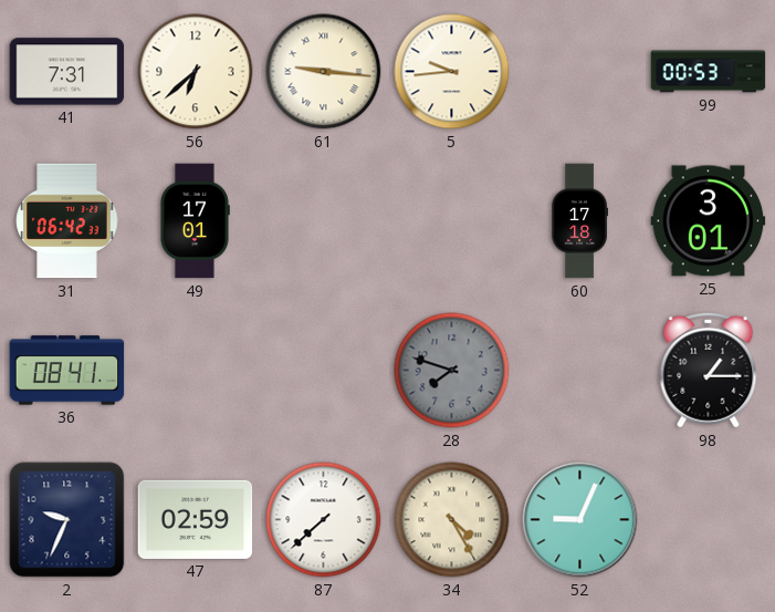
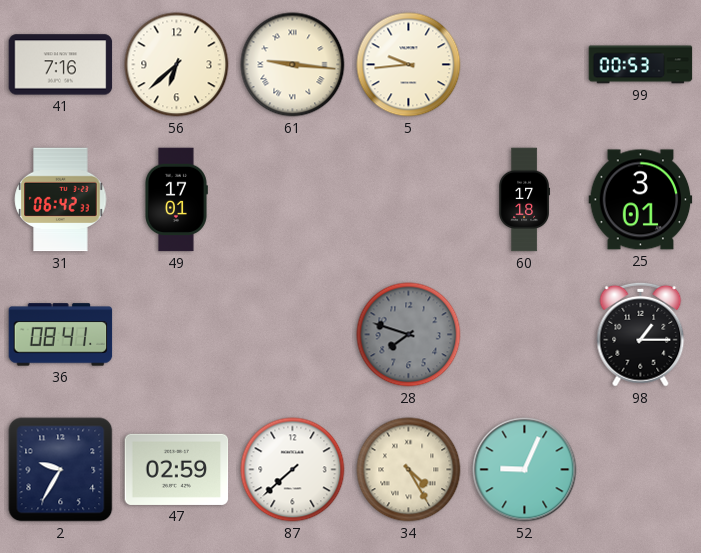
41: 7:31 -> 7:16 (61, 65)
2: 9:34 -> 9:35 (61, 470)
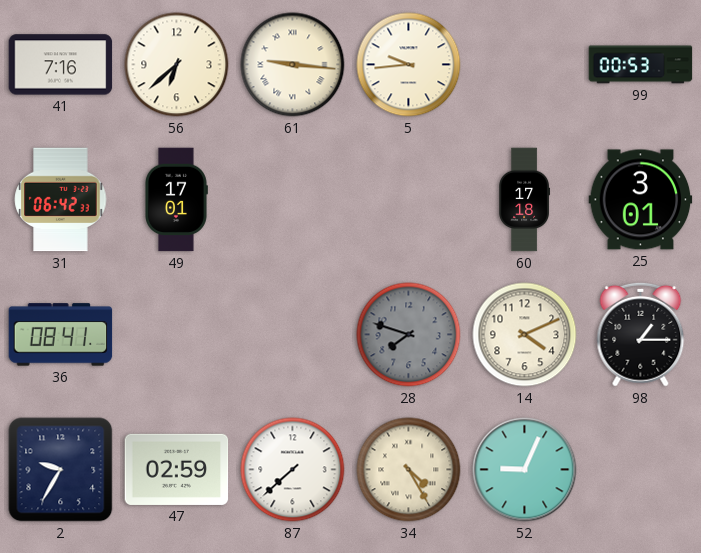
14: none -> 4:11 (525, 335)
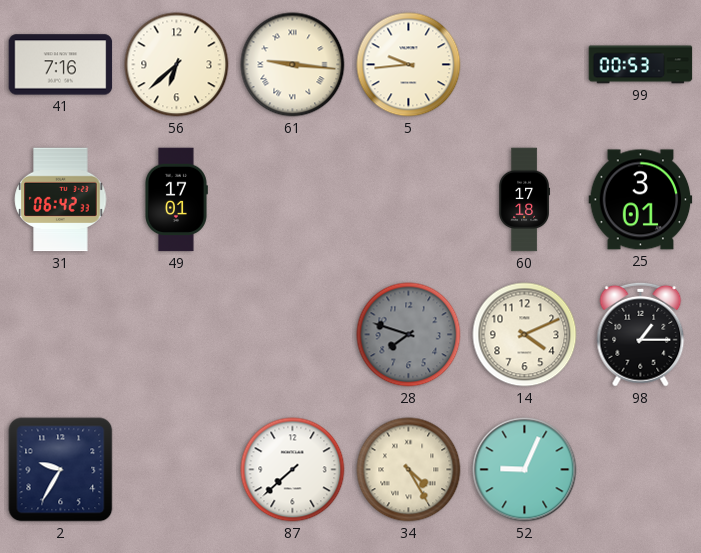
36: 08:41 -> none (61, 335)
47: 02:59 -> none (177, 469)
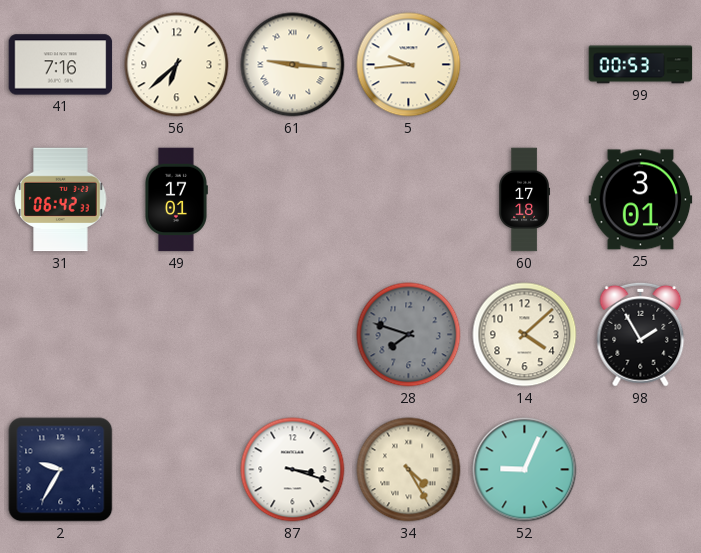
14: 4:11 -> 4:08 (525, 335)
98: 1:15 -> 1:55 (641, 334)
87: 7:38 -> 3:18 (293, 470)
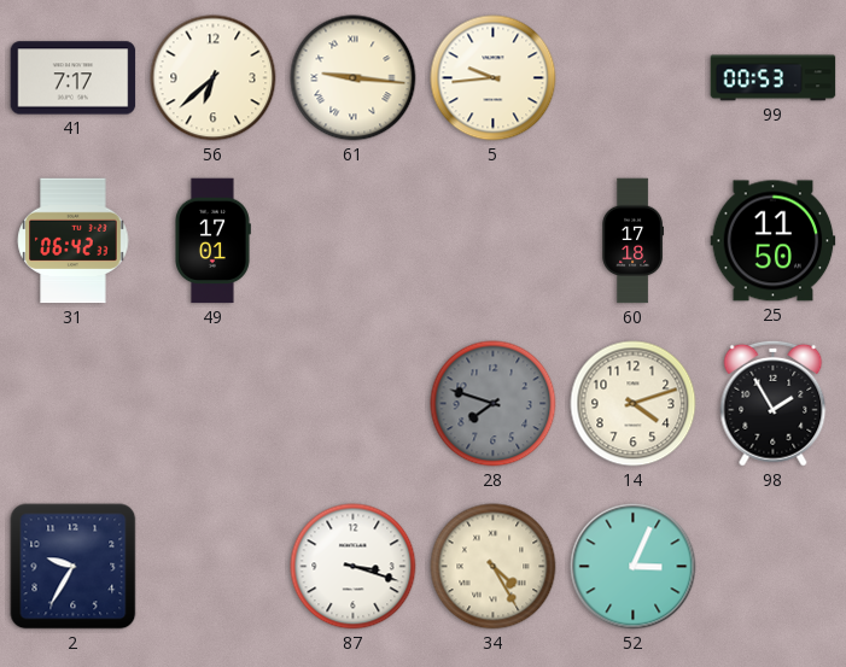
41: 7:16 -> 7:17 (74, 78)
25: 3:01 -> 11:50 (774, 241)
14: 4:08 -> 4:12 (634, 404)
52: 9:04 -> 3:04 (634, 567)
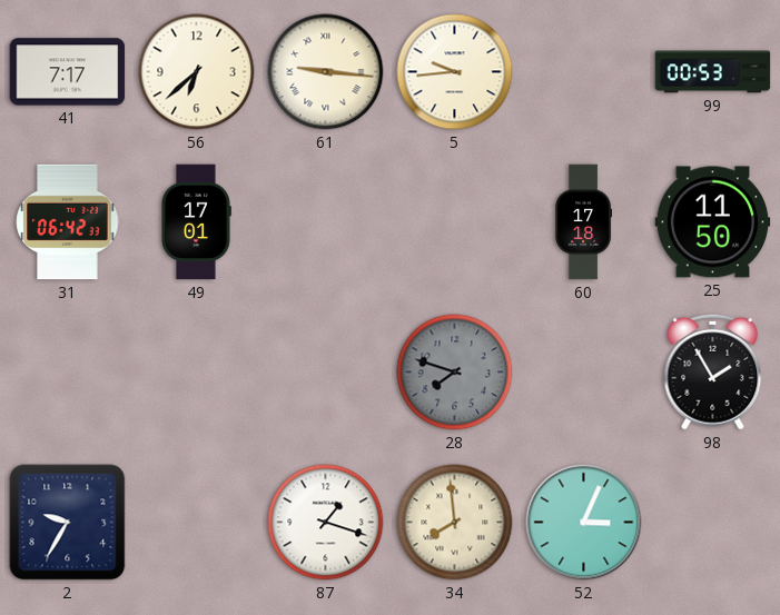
14: 4:12 -> none (634, 404)
87: 3:18 -> 1:18 (326, 523)
34: 4:25 -> 7:59 (455, 523)
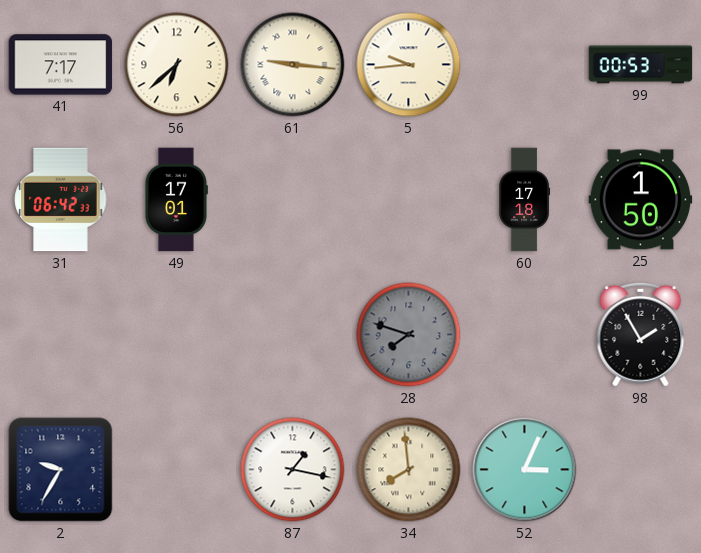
25: 11:50 -> 1:50 (641, 200)
87: 1:18 -> 1:17 (293, 470)
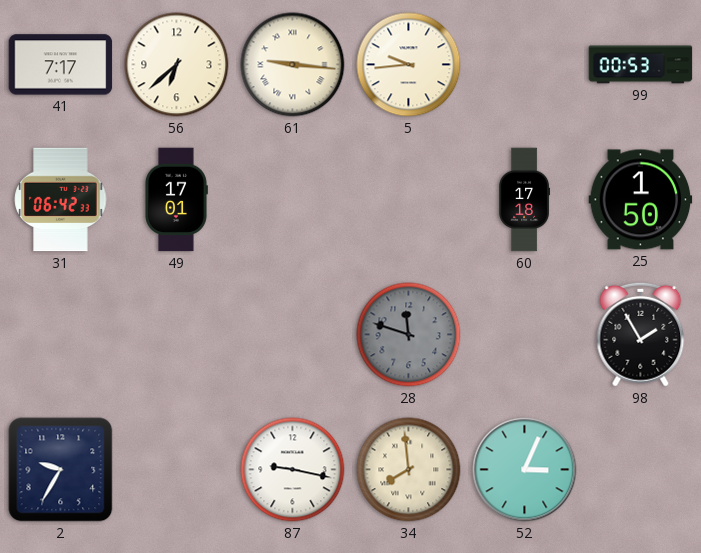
28: 7:48 -> 11:48 (409, 335)
87: 1:17 -> 9:17 (293, 470)
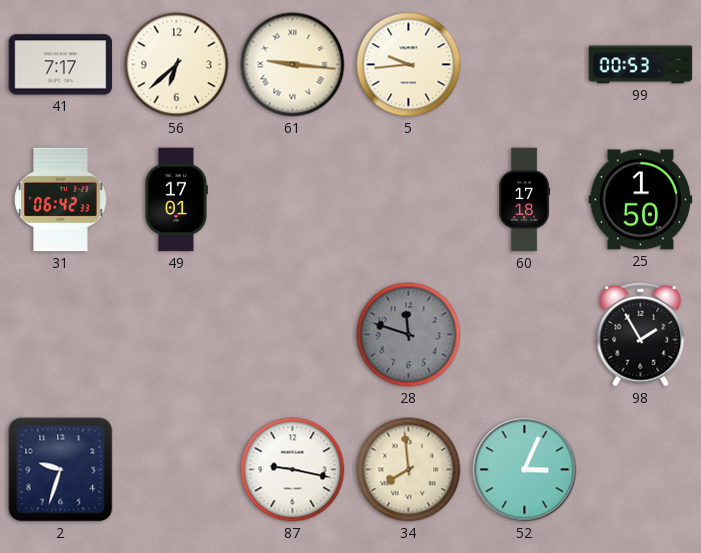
2: 9:35 -> 9:33 (61, 470)
